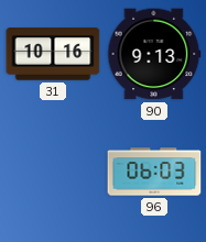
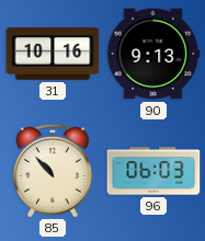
85: none -> 10:53 (53, 171)
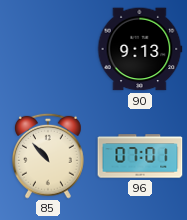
31: 10:16 -> none (53, 54)
96: 06:03 -> 07:01 (140, 156)
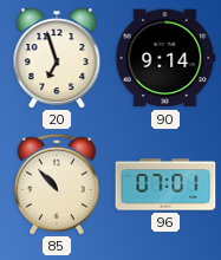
20: none -> 6:57 (57, 58)
90: 9:13 -> 9:14 (165, 58)
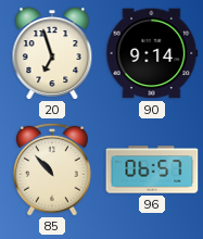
96: 07:01 -> 06:57 (152, 169)
